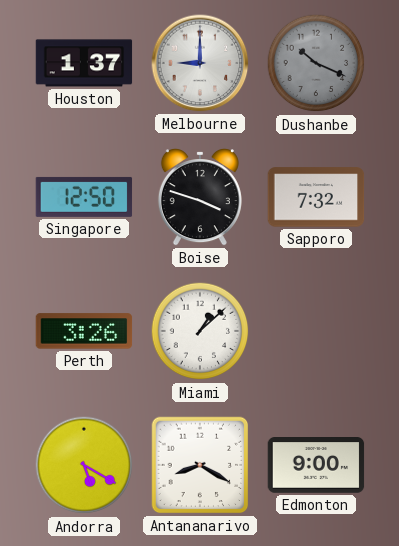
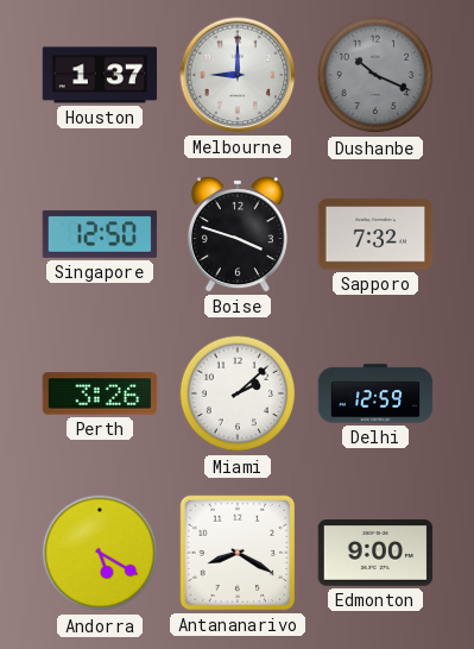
Miami: 1:08 -> 2:08 (238, 393)
Delhi: none -> 12:59 (375, 393)
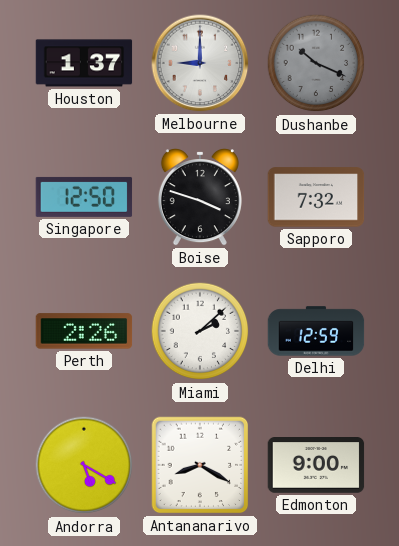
Perth: 3:26 -> 2:26 (84, 331)
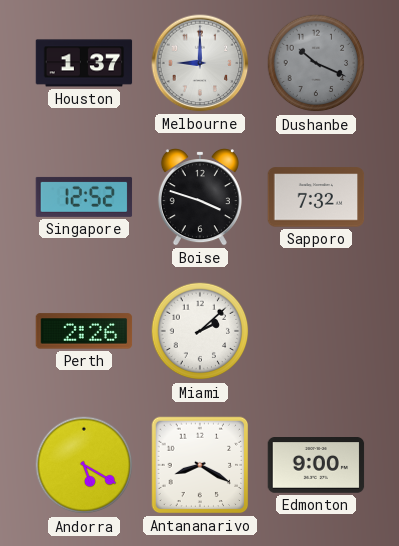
Singapore: 12:50 -> 12:52 (84, 197)
Delhi: 12:59 -> none (316, 331)
